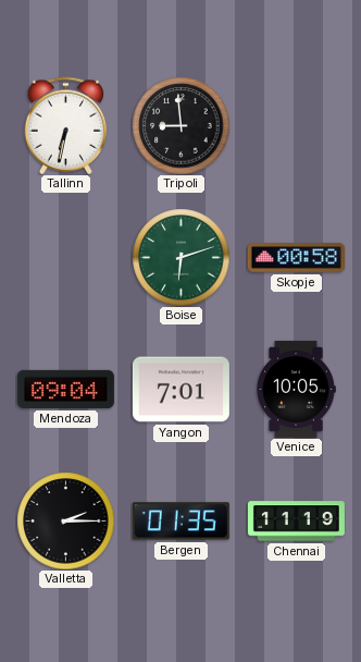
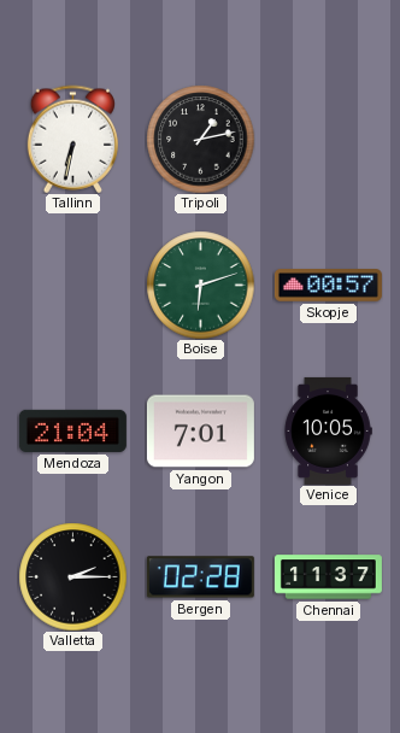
Tripoli: 8:59 -> 1:13 (200, 139)
Skopje: 00:58 -> 00:57 (328, 286)
Mendoza: 09:04 -> 21:04 (72, 430)
Bergen: 01:35 -> 02:28 (200, 577)
Chennai: 11:19 -> 11:37 (328, 577)
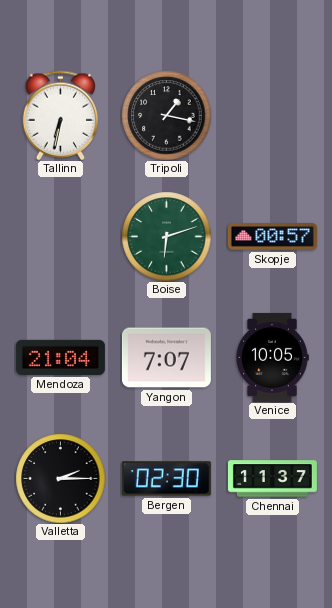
Tripoli: 1:13 -> 1:17 (166, 115)
Yangon: 7:01 -> 7:07 (166, 358)
Bergen: 02:28 -> 02:30 (166, 479)
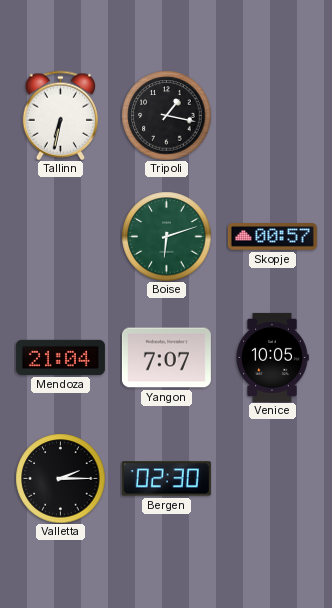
Chennai: 11:37 -> none (272, 479)
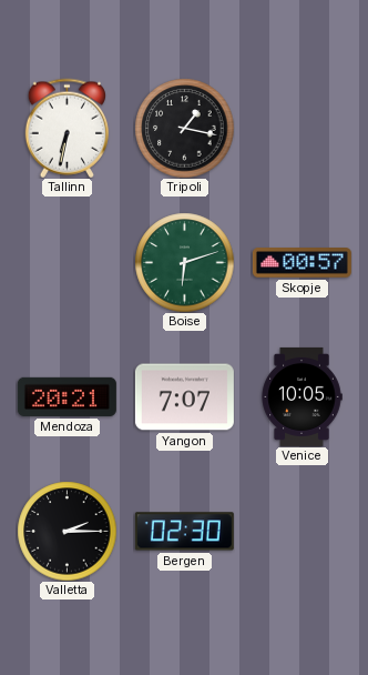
Mendoza: 21:04 -> 20:21 (67, 396)
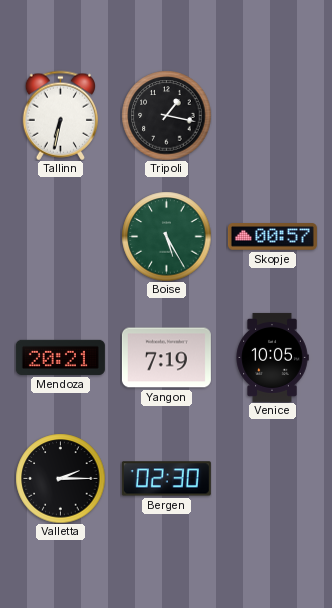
Boise: 6:12 -> 5:25 (166, 236)
Yangon: 7:07 -> 7:19 (166, 358)
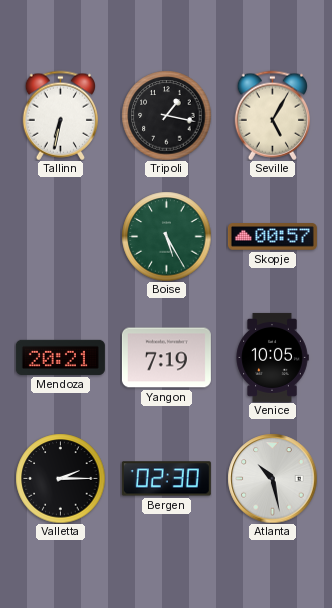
Seville: none -> 5:05 (272, 115)
Atlanta: none -> 10:28 (272, 478)
